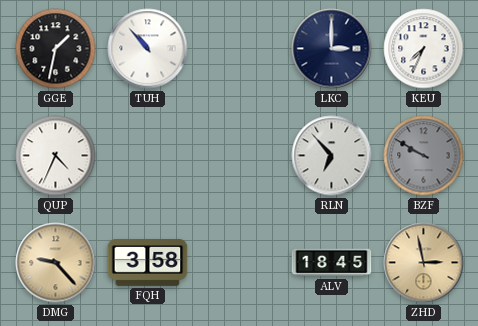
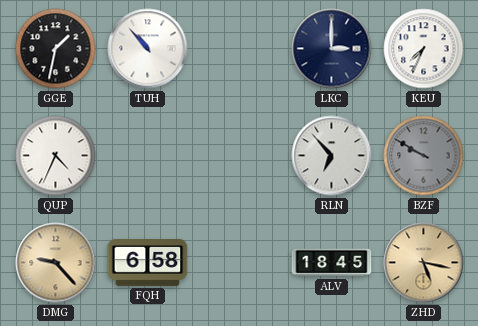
FQH: 3:58 -> 6:58 (148, 263)
ZHD: 2:58 -> 5:17 (424, 263)
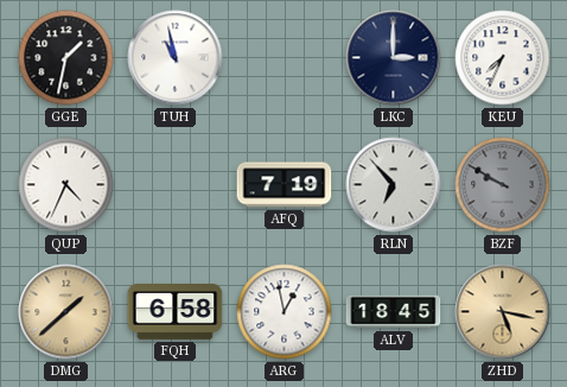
TUH: 10:53 -> 10:58 (176, 58)
AFQ: none -> 7:19 (285, 185)
DMG: 9:23 -> 1:38 (66, 312)
ARG: none -> 12:58 (285, 312)
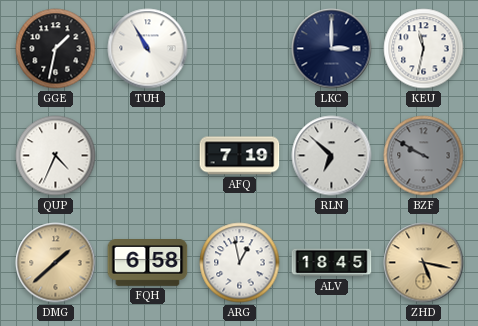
TUH: 10:58 -> 10:55 (148, 49)
KEU: 7:34 -> 11:32 (424, 49)
RLN: 6:53 -> 6:52 (332, 156)
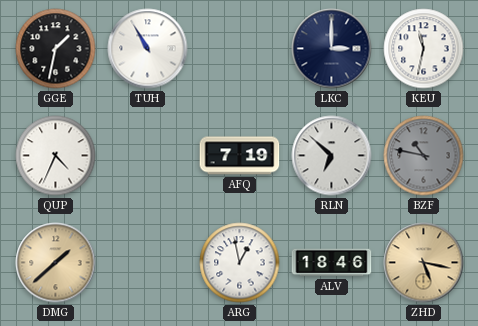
BZF: 9:50 -> 10:47 (424, 156)
FQH: 6:58 -> none (148, 263)
ALV: 18:45 -> 18:46 (332, 263)
